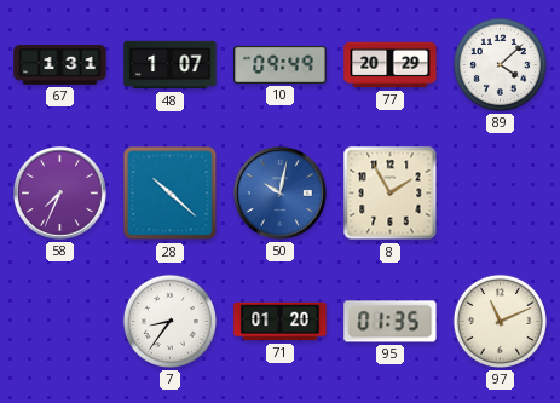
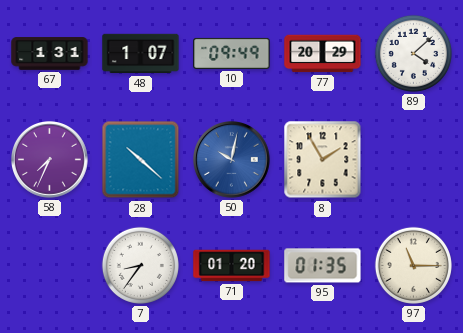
97: 11:11 -> 11:15 (413, 265)
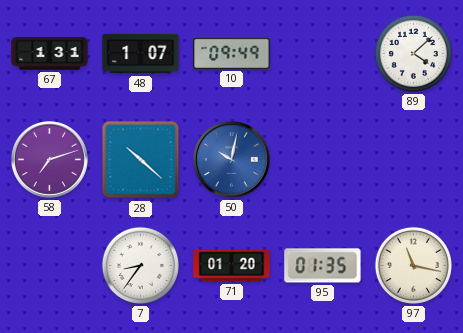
77: 20:29 -> none (323, 54)
58: 7:34 -> 7:12 (50, 160)
8: 1:55 -> none (323, 160)
97: 11:15 -> 11:17 (413, 265)
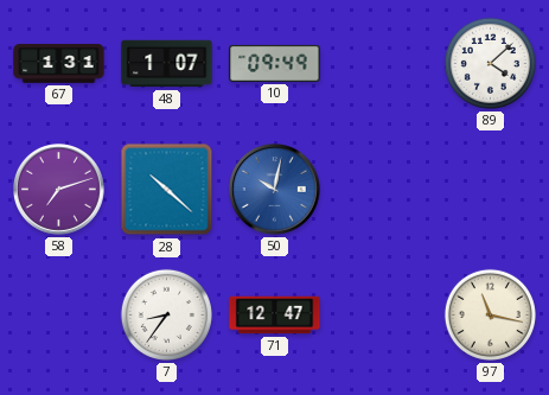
71: 01:20 -> 12:47 (275, 316)
95: 01:35 -> none (323, 266)
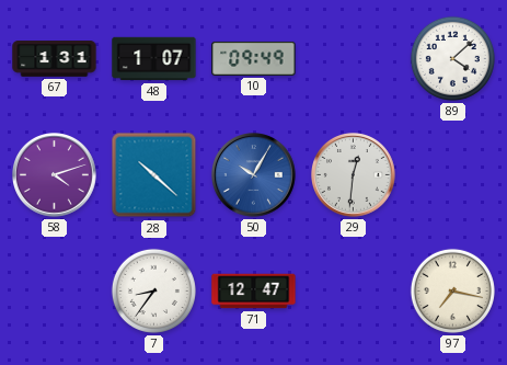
58: 7:12 -> 4:12 (55, 175)
50: 10:02 -> 10:05 (254, 175)
29: none -> 12:31 (354, 175)
97: 11:17 -> 7:17 (452, 290)
